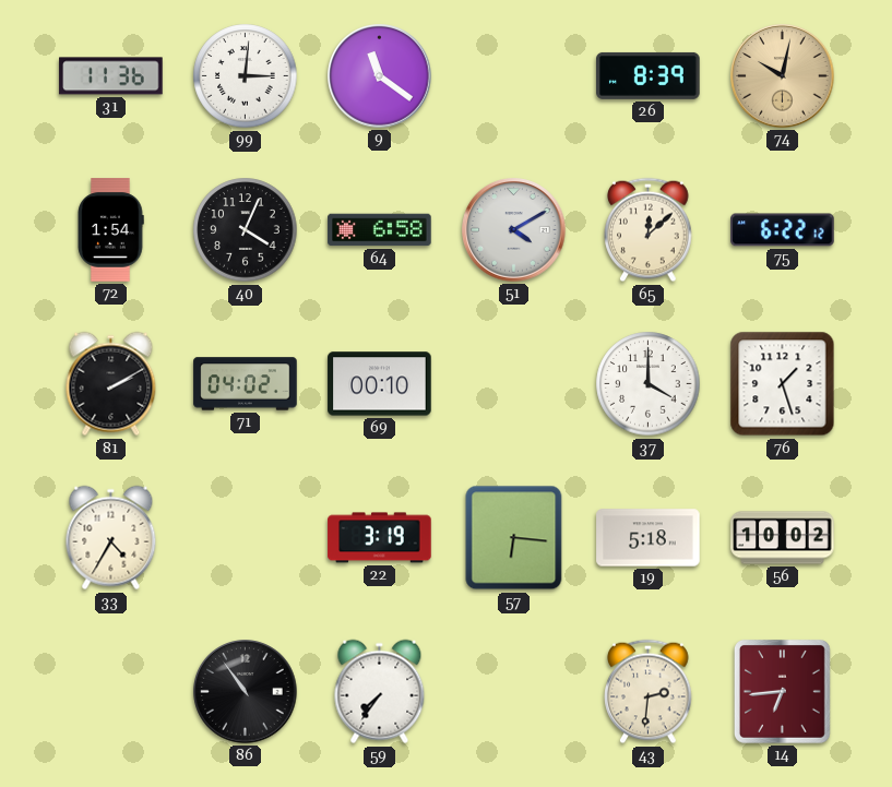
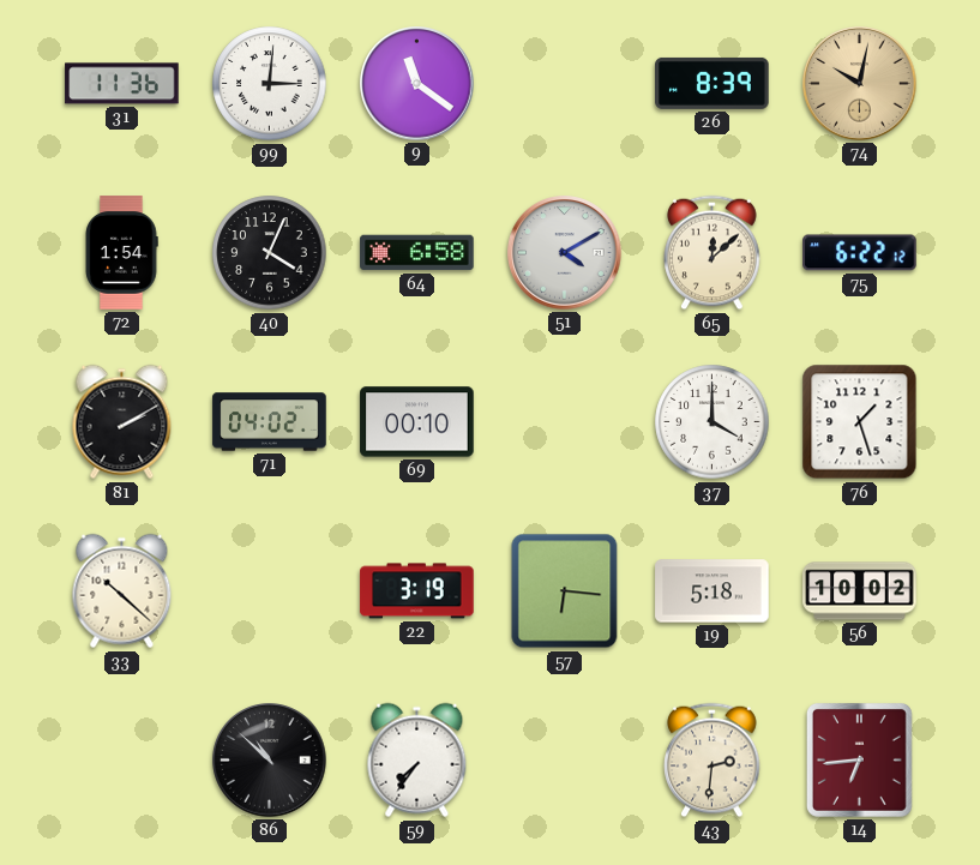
33: 4:35 -> 10:22 (122, 591)
86: 10:54 -> 10:52 (270, 761)
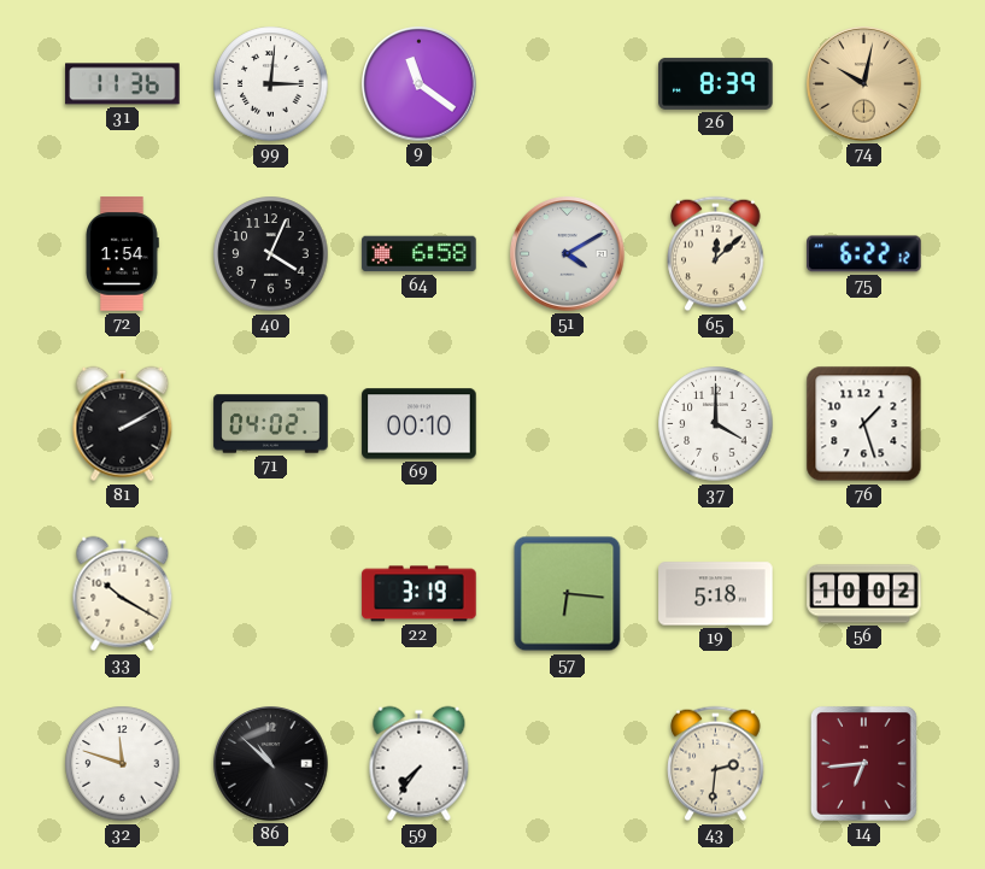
33: 10:22 -> 10:20 (123, 594)
32: none -> 11:48 (123, 764)
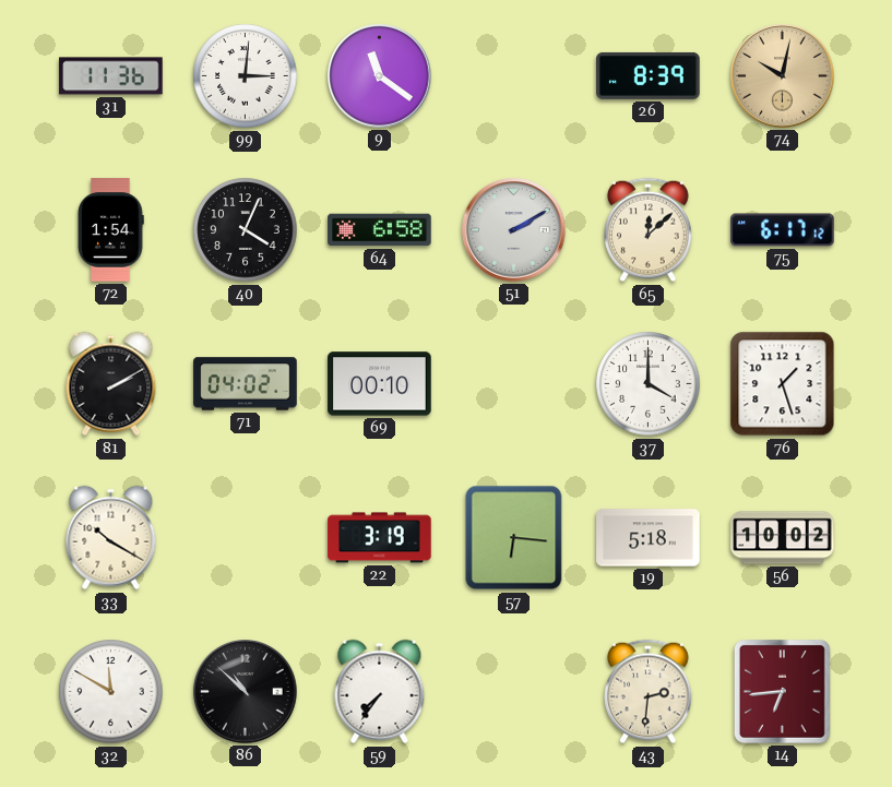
51: 4:10 -> 2:10 (514, 230)
75: 6:22 -> 6:17 (783, 230)
32: 11:48 -> 11:50 (111, 692)
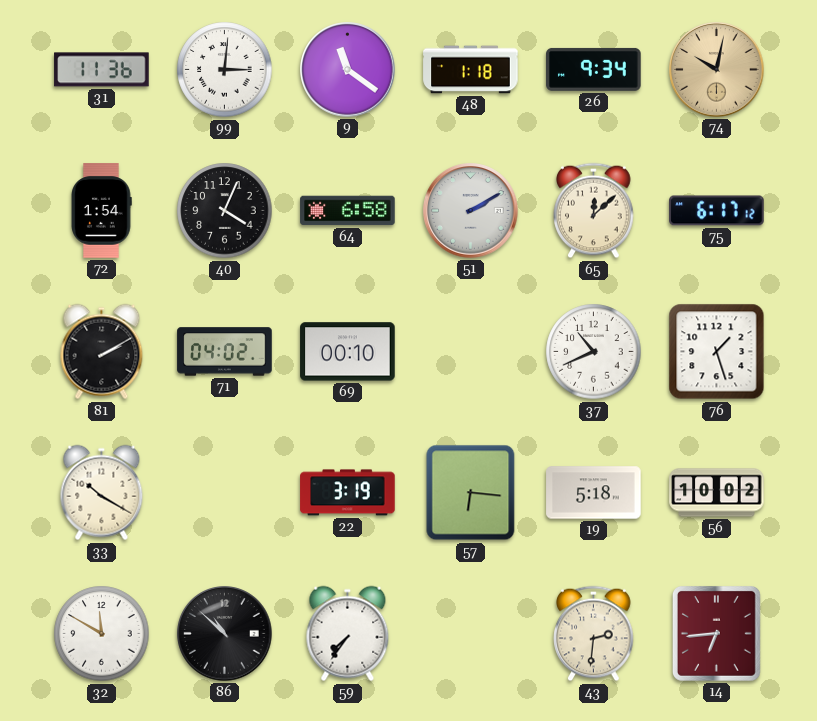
48: none -> 1:18 (471, 70)
26: 8:39 -> 9:34 (594, 69)
37: 4:00 -> 10:41 (594, 352)
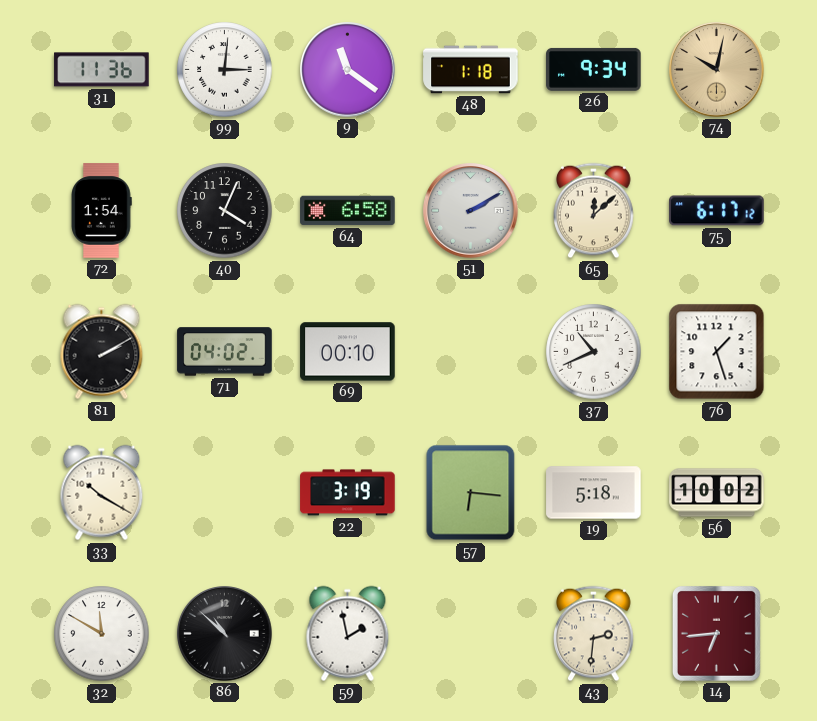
59: 7:36 -> 1:58 (348, 634)
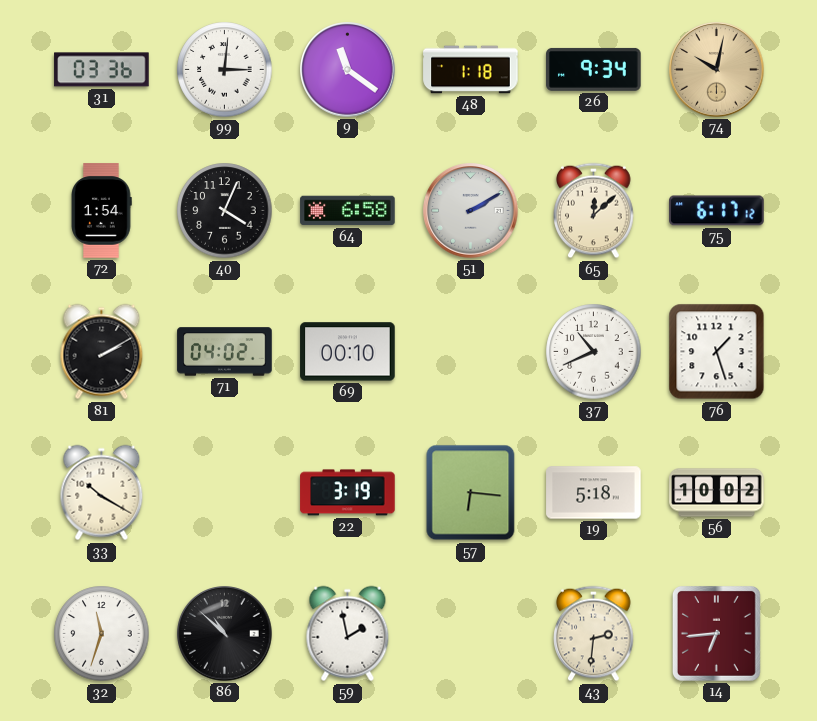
31: 11:36 -> 03:36 (102, 70)
32: 11:50 -> 11:33 (102, 634)
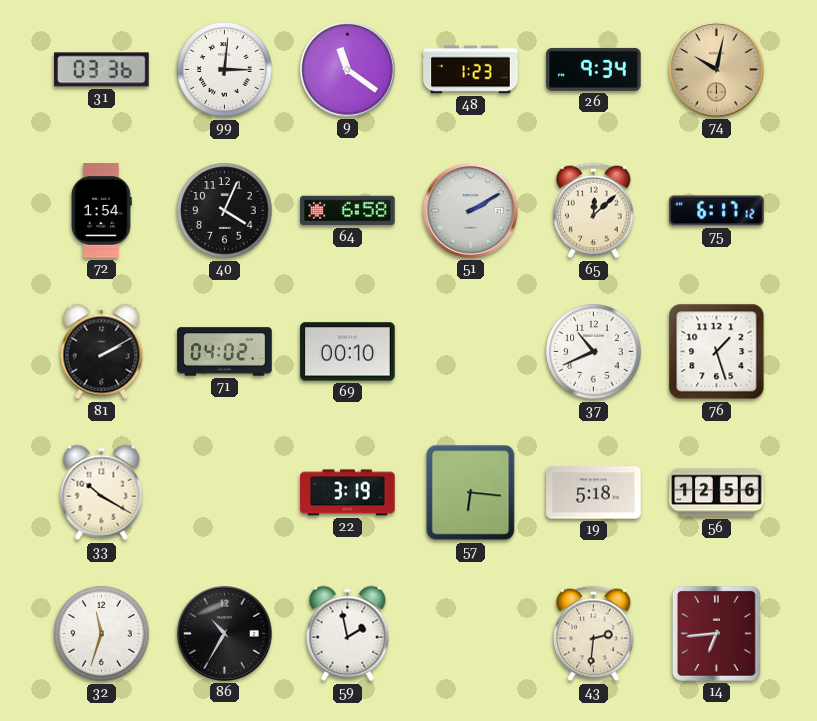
48: 1:18 -> 1:23 (471, 70)
56: 10:02 -> 12:56 (717, 493)
86: 10:52 -> 10:35 (225, 634)
